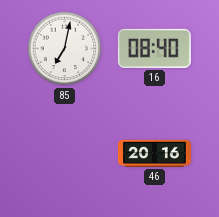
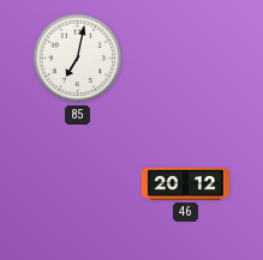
16: 08:40 -> none (154, 48)
46: 20:16 -> 20:12 (185, 183)
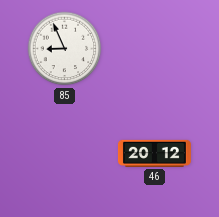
85: 7:02 -> 8:56 (65, 49)
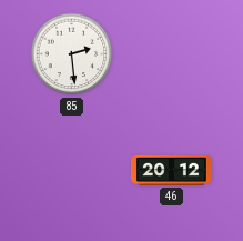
85: 8:56 -> 2:29 (72, 54)
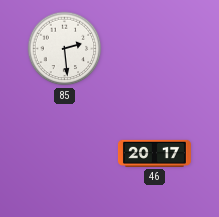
46: 20:12 -> 20:17 (154, 153)
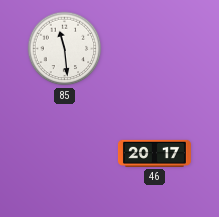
85: 2:29 -> 11:29 (65, 49)
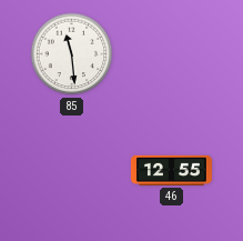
46: 20:17 -> 12:55 (171, 170)
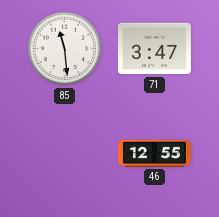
71: none -> 3:47 (154, 49)
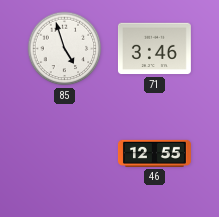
85: 11:29 -> 4:57 (65, 49)
71: 3:47 -> 3:46 (154, 49)
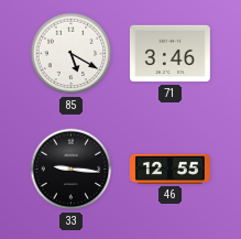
85: 4:57 -> 5:20 (72, 54)
33: none -> 9:16 (72, 170)
